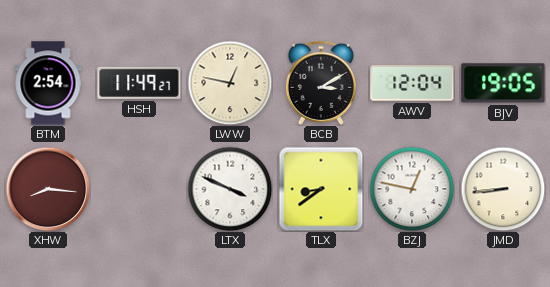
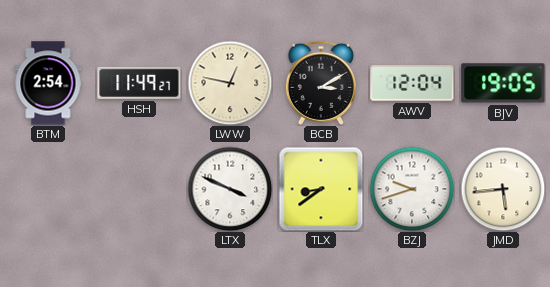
XHW: 8:16 -> none (48, 189)
BZJ: 12:47 -> 9:42 (412, 189)
JMD: 8:44 -> 5:44 (503, 189)
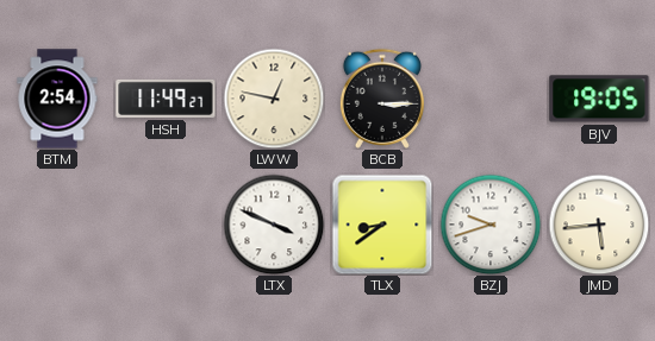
BCB: 3:10 -> 3:15 (382, 99)
AWV: 12:04 -> none (412, 83)
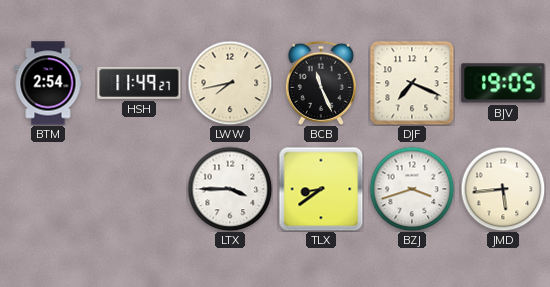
LWW: 12:47 -> 7:43 (230, 83)
BCB: 3:15 -> 11:26 (321, 83)
DJF: none -> 7:19 (412, 83)
LTX: 3:49 -> 3:45 (230, 189)
BZJ: 9:42 -> 3:42 (412, 189)
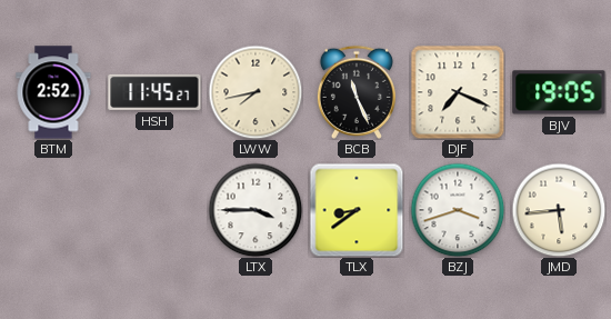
BTM: 2:54 -> 2:52 (53, 92)
HSH: 11:49 -> 11:45 (154, 92)
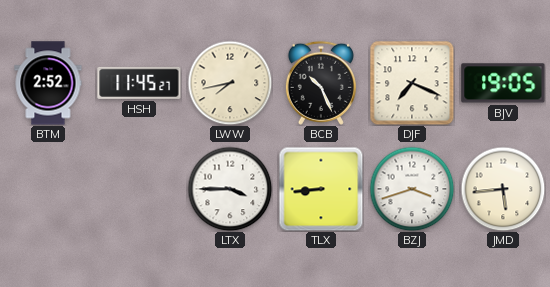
BCB: 11:26 -> 10:26 (321, 83)
TLX: 8:39 -> 8:44 (321, 189)
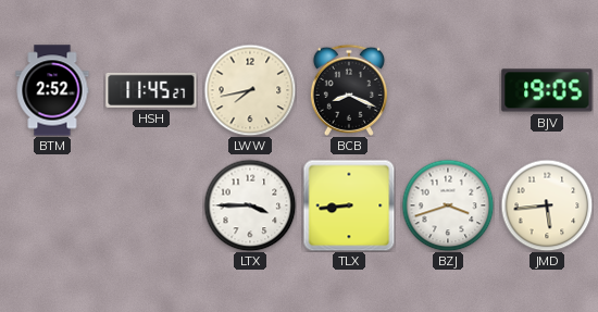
BCB: 10:26 -> 8:19 (349, 90)
DJF: 7:19 -> none (412, 83)
